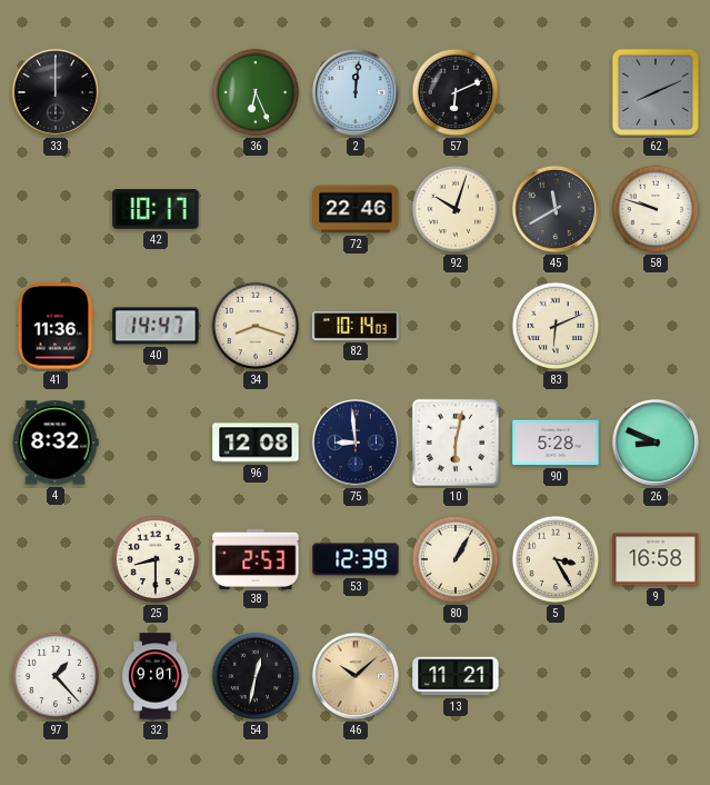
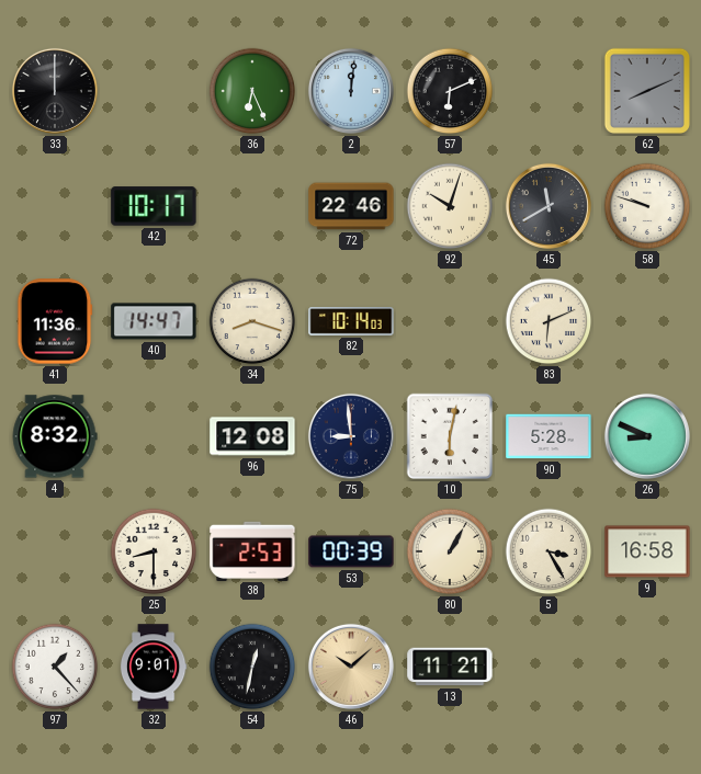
53: 12:39 -> 00:39 (351, 551)
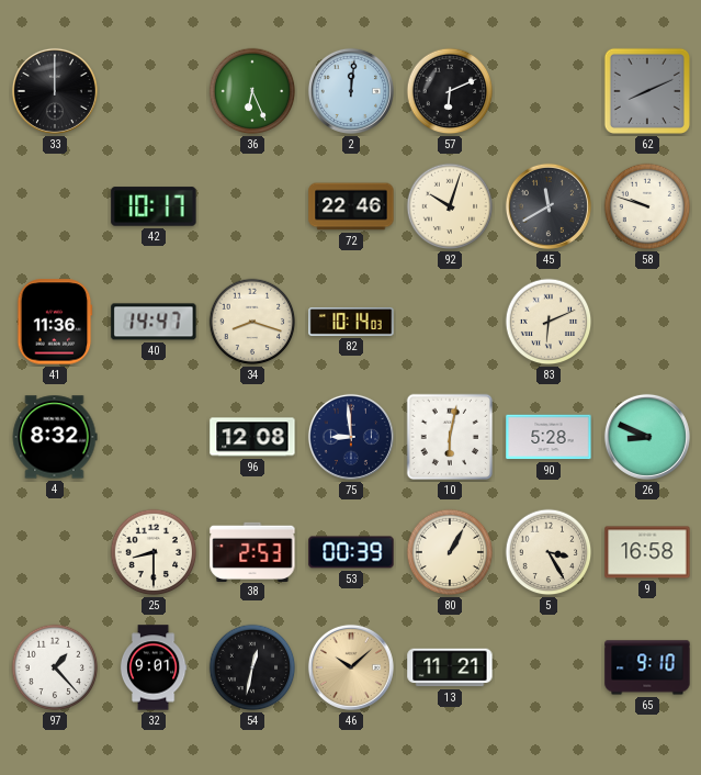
65: none -> 9:10 (647, 667)
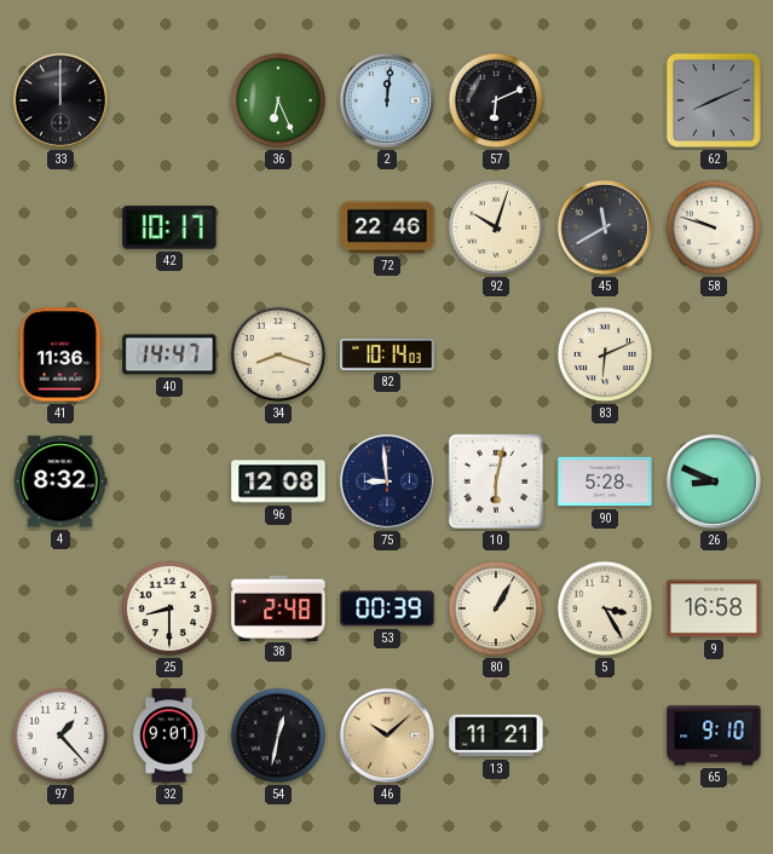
38: 2:53 -> 2:48 (278, 607)
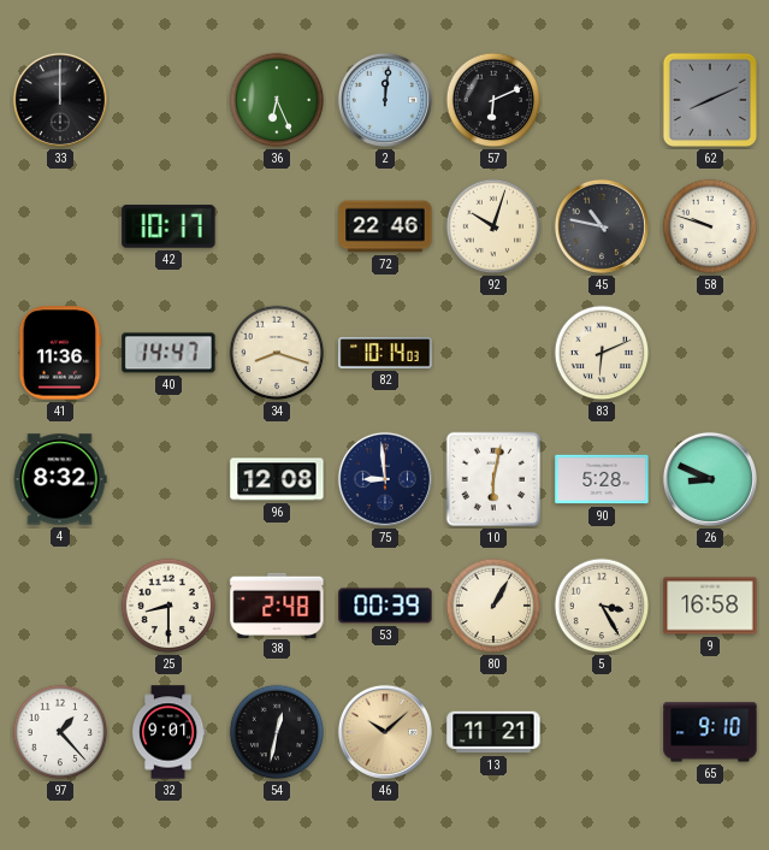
45: 11:40 -> 10:47 (602, 226)
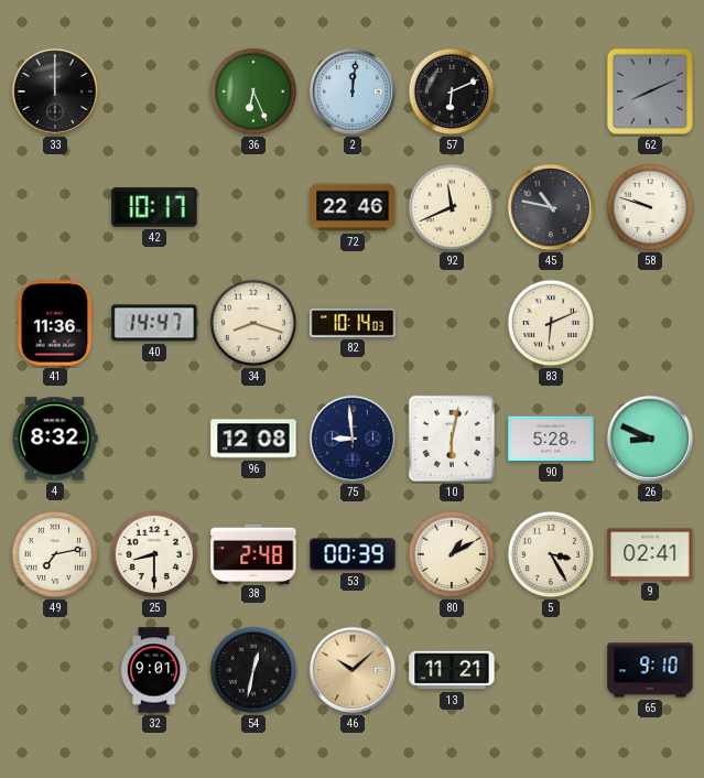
92: 10:03 -> 11:41 (452, 207)
49: none -> 7:13 (55, 554)
80: 1:05 -> 1:10 (452, 554)
9: 16:58 -> 02:41 (650, 554)
97: 1:23 -> none (60, 732)
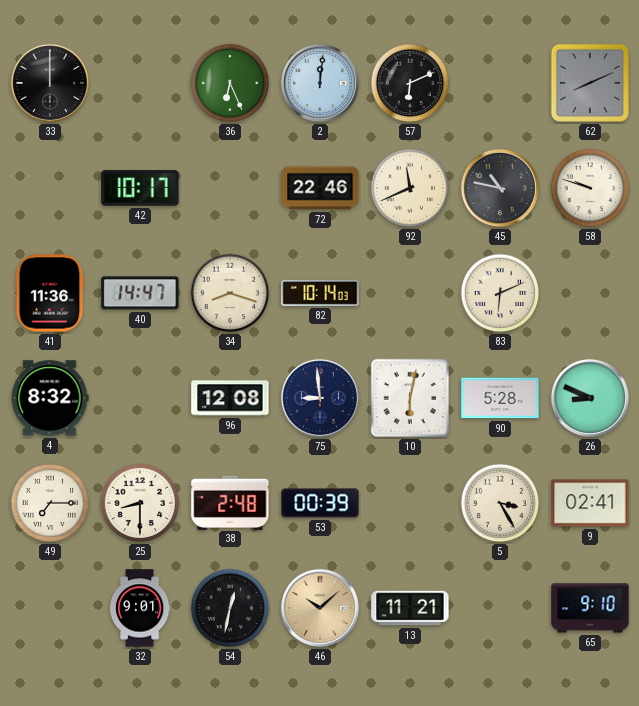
49: 7:13 -> 7:15 (50, 503)
80: 1:10 -> none (452, 554)
